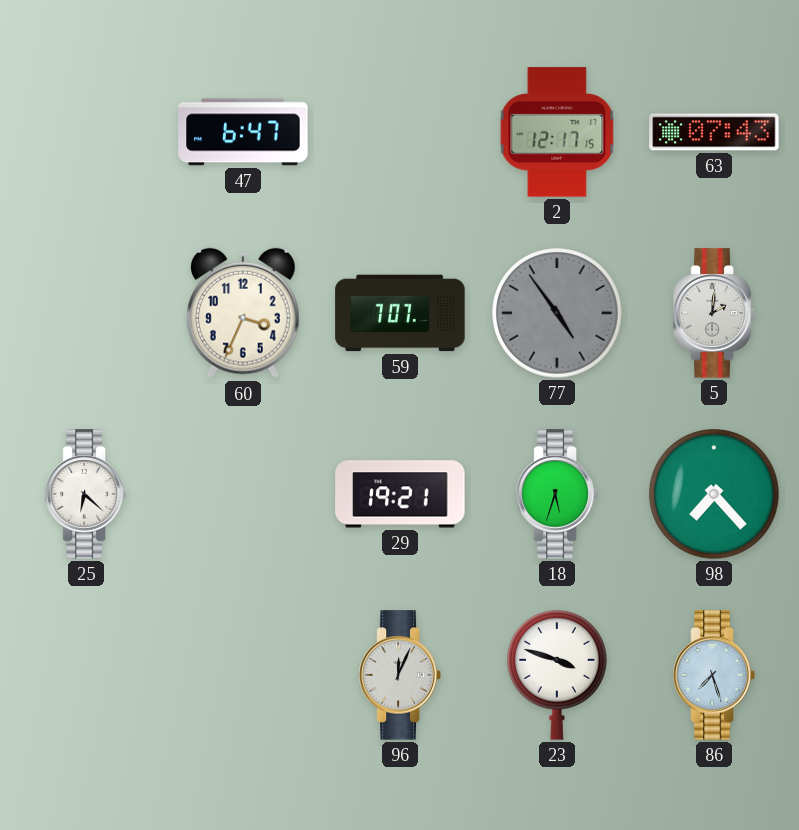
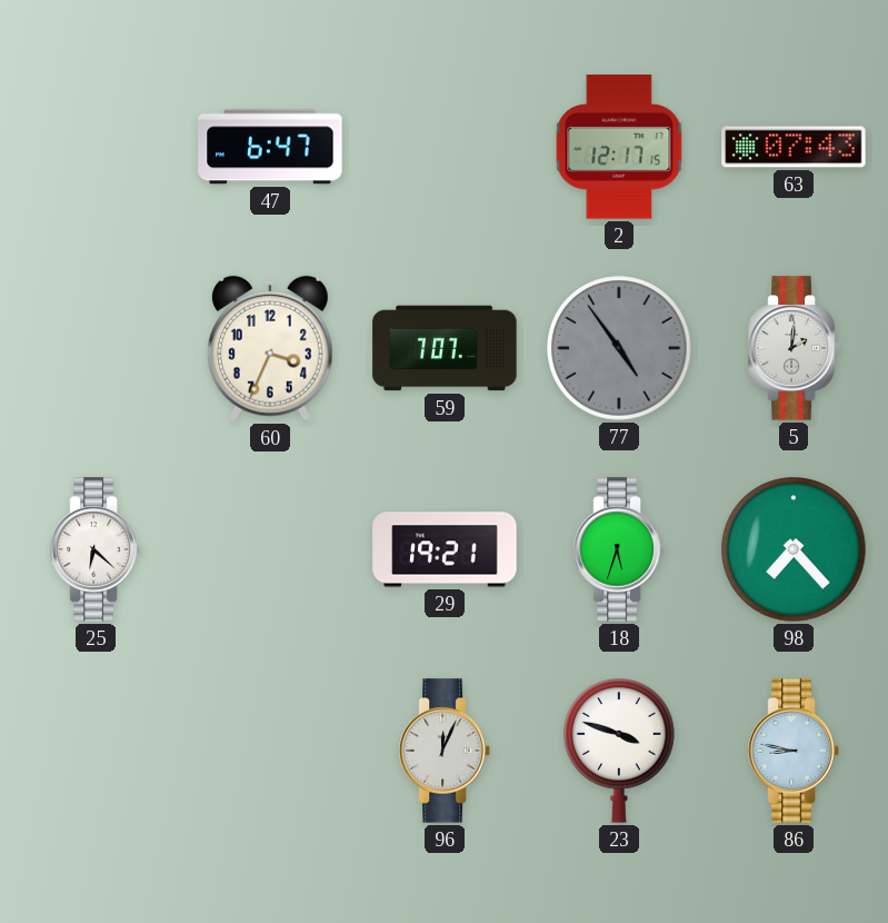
86: 7:27 -> 8:47 (794, 751)
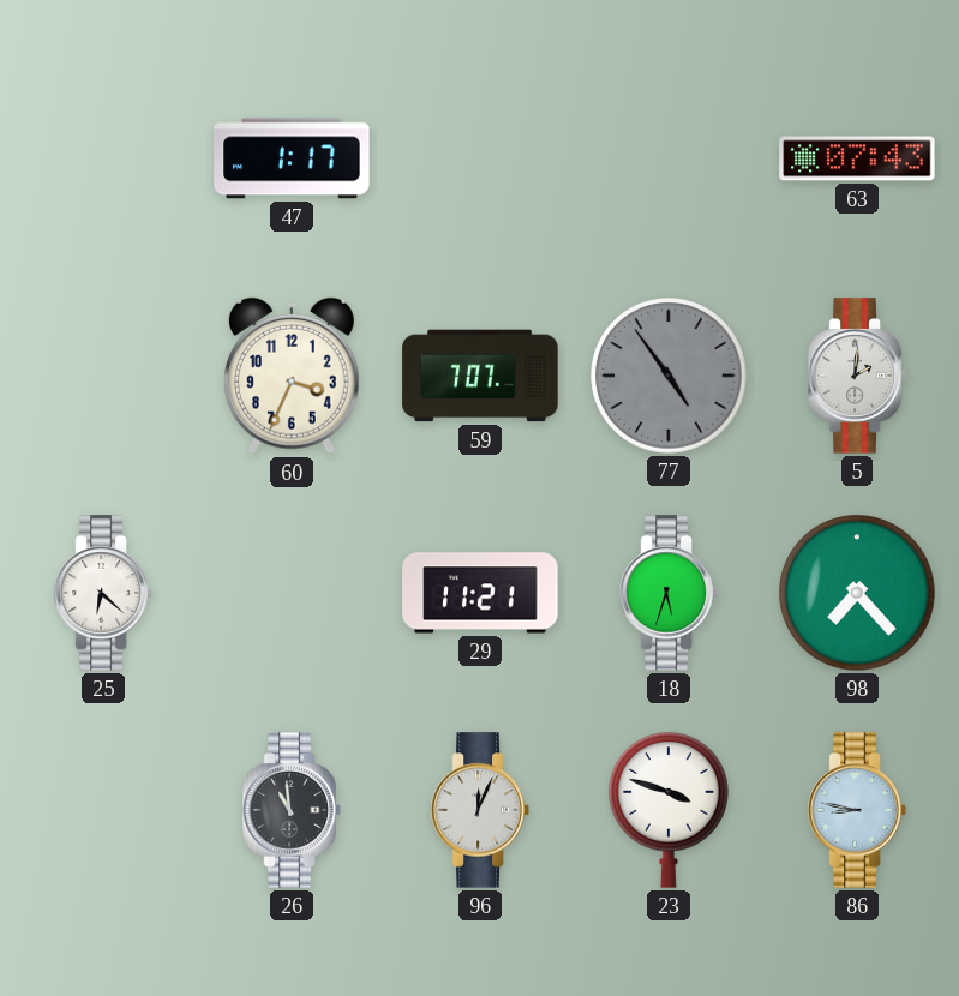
47: 6:47 -> 1:17 (292, 158)
2: 12:17 -> none (619, 147)
29: 19:21 -> 11:21 (480, 593)
26: none -> 10:59 (292, 810)
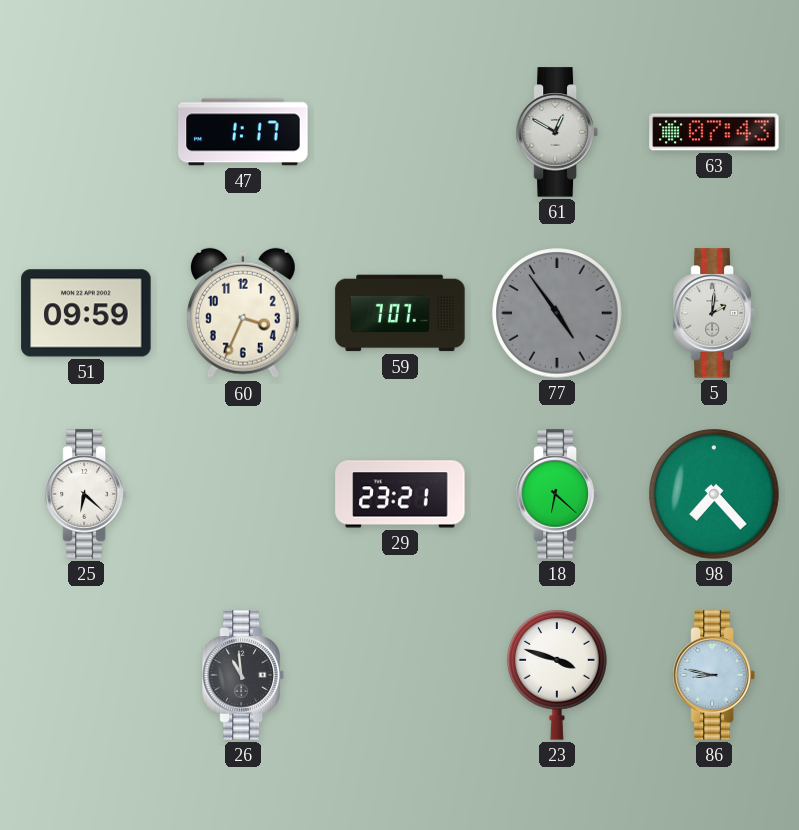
61: none -> 12:50 (557, 132)
51: none -> 09:59 (86, 313)
29: 11:21 -> 23:21 (400, 494)
18: 5:33 -> 6:22 (557, 494)
96: 12:04 -> none (480, 810)
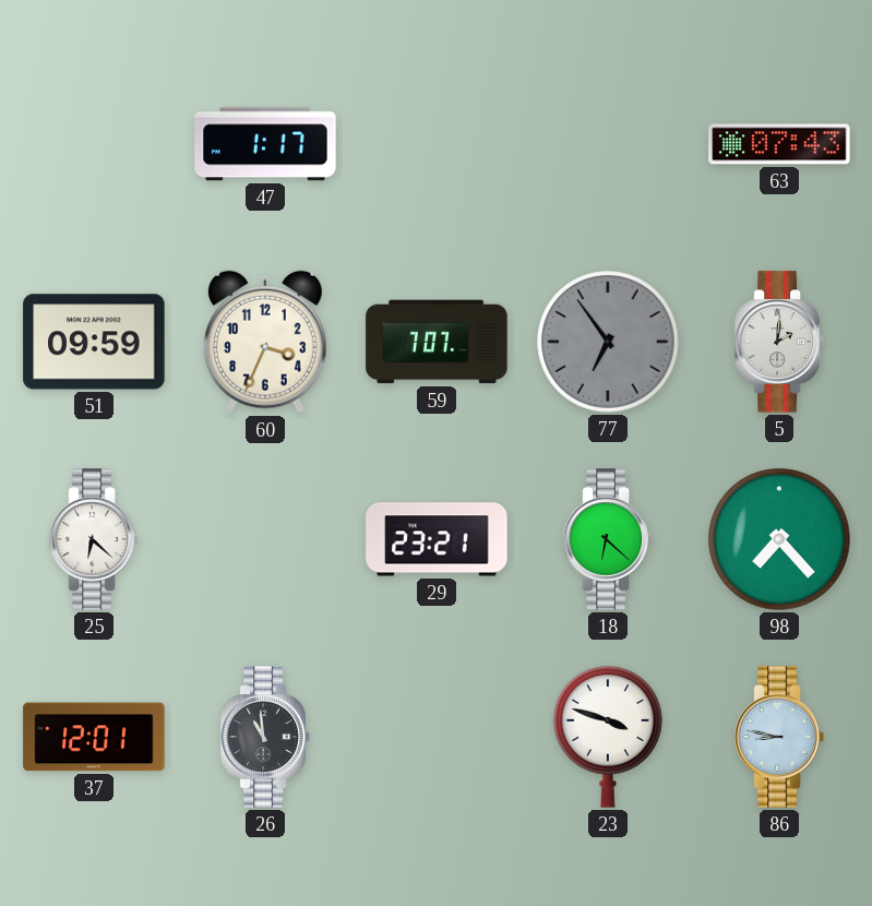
61: 12:50 -> none (557, 132)
77: 4:54 -> 6:54 (608, 342)
37: none -> 12:01 (94, 737)
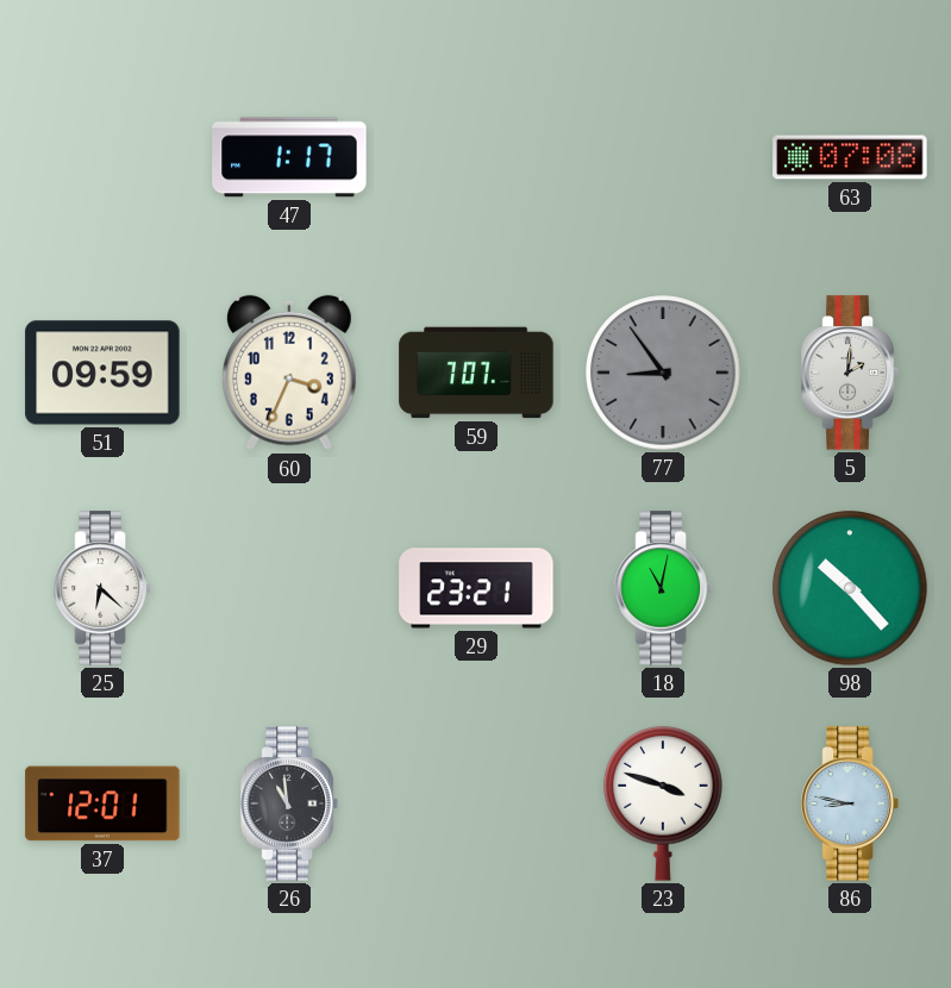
63: 07:43 -> 07:08 (850, 157)
77: 6:54 -> 8:54 (663, 373)
18: 6:22 -> 11:02 (663, 588)
98: 7:23 -> 10:23 (850, 588)
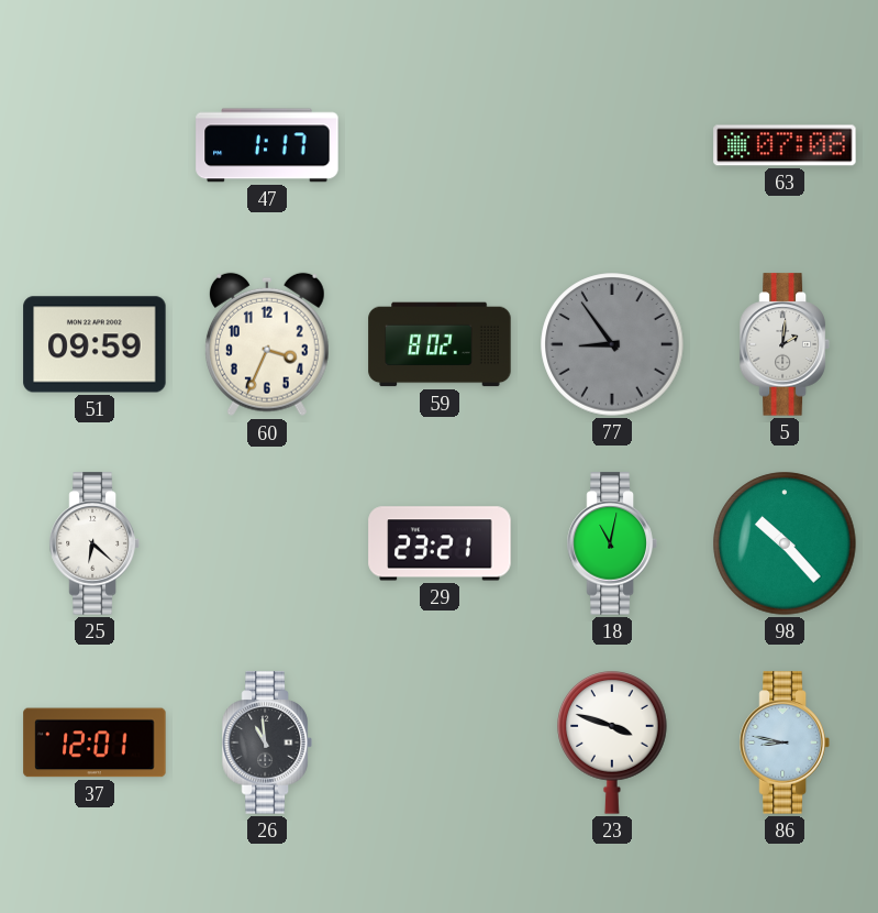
59: 7:07 -> 8:02 (440, 344)
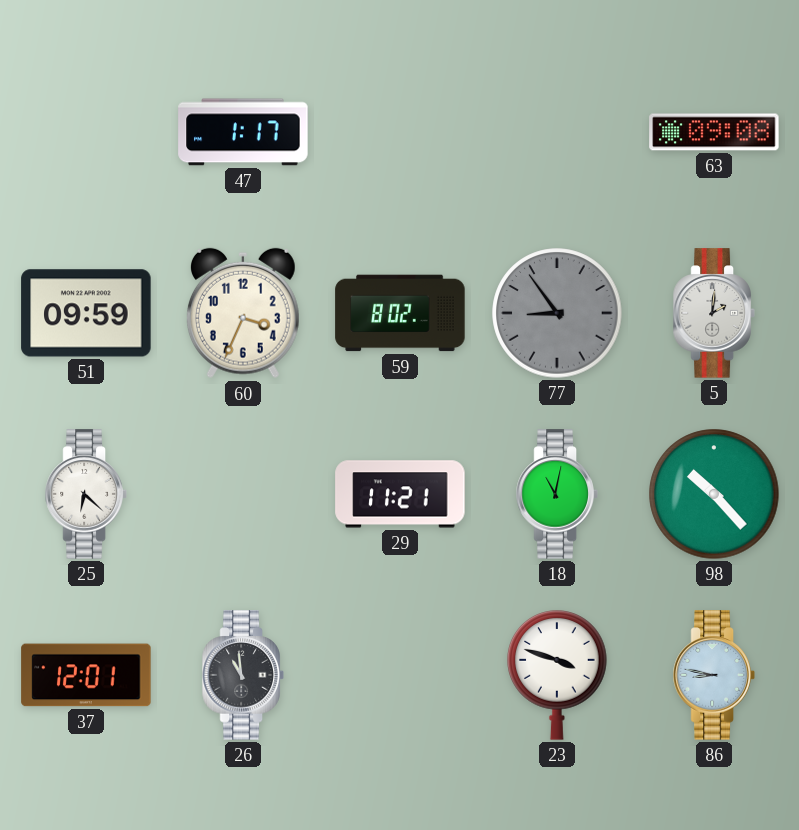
63: 07:08 -> 09:08 (714, 132)
29: 23:21 -> 11:21 (400, 494)
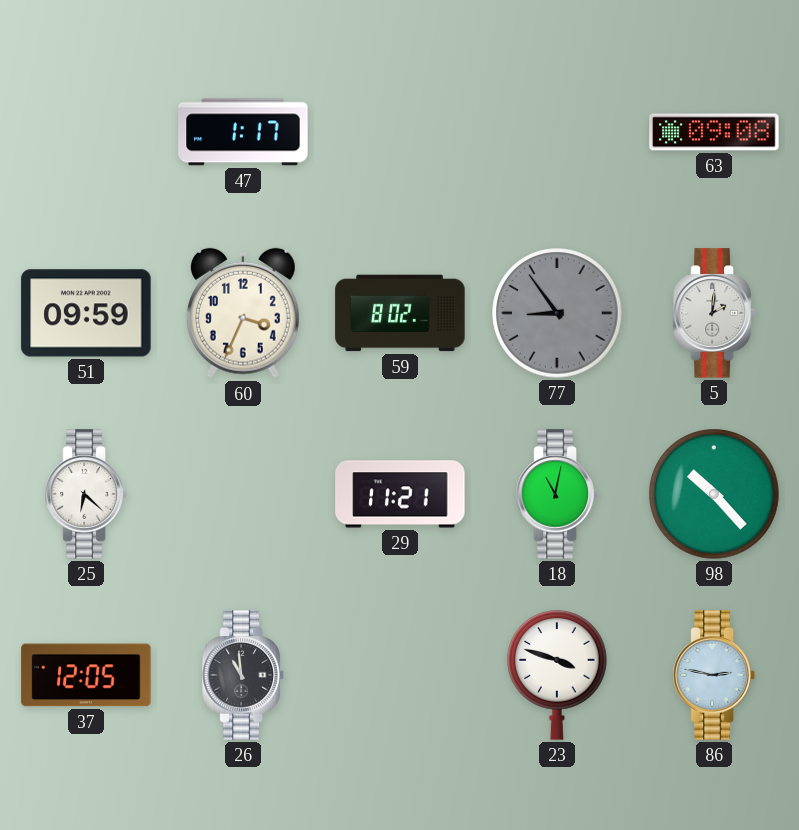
37: 12:01 -> 12:05 (86, 675)
86: 8:47 -> 2:47 (714, 675)
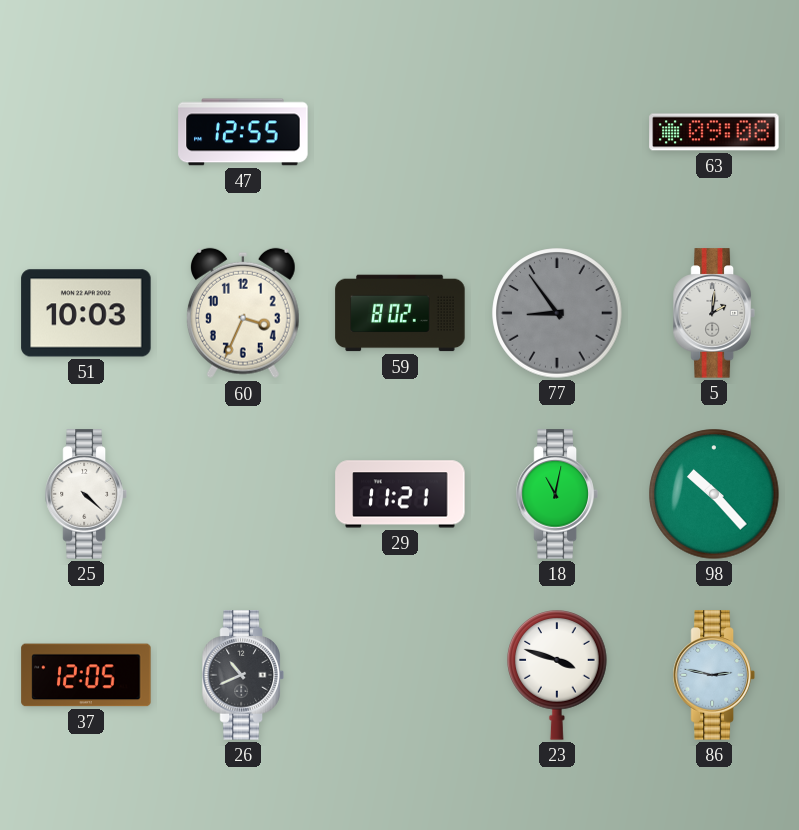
47: 1:17 -> 12:55 (243, 132)
51: 09:59 -> 10:03 (86, 313)
25: 6:22 -> 4:22 (86, 494)
26: 10:59 -> 10:41 (243, 675)
